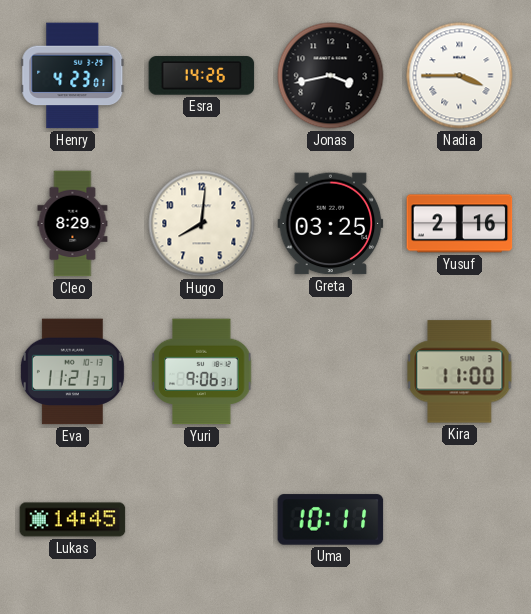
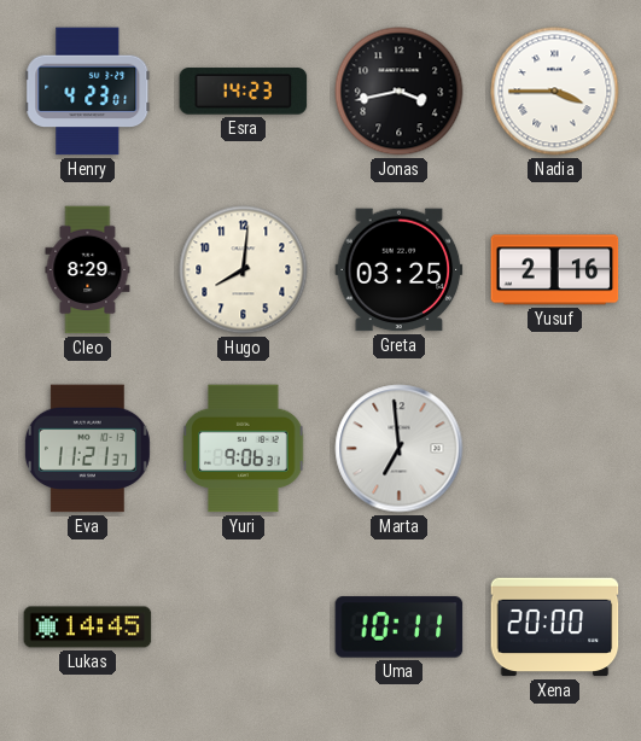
Esra: 14:26 -> 14:23 (244, 92)
Marta: none -> 6:59 (400, 449)
Kira: 11:00 -> none (460, 372)
Xena: none -> 20:00 (555, 628)
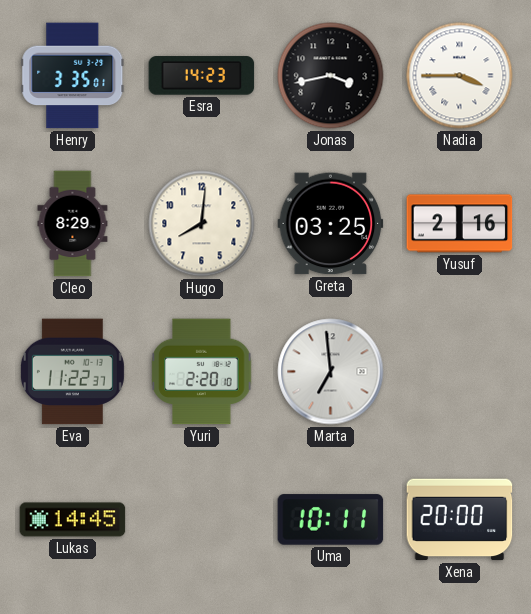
Henry: 4:23 -> 3:35 (73, 76)
Eva: 11:21 -> 11:22 (72, 372)
Yuri: 9:06 -> 2:20 (202, 372)
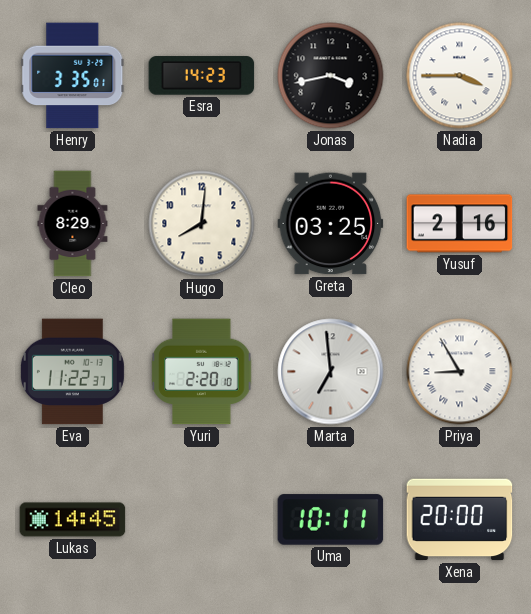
Priya: none -> 8:55 (460, 372)
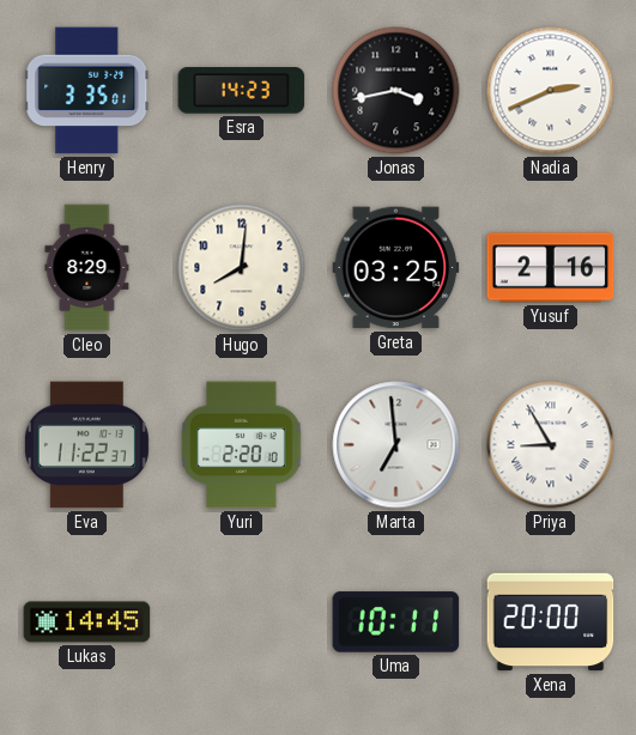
Nadia: 3:45 -> 2:41 (551, 91)
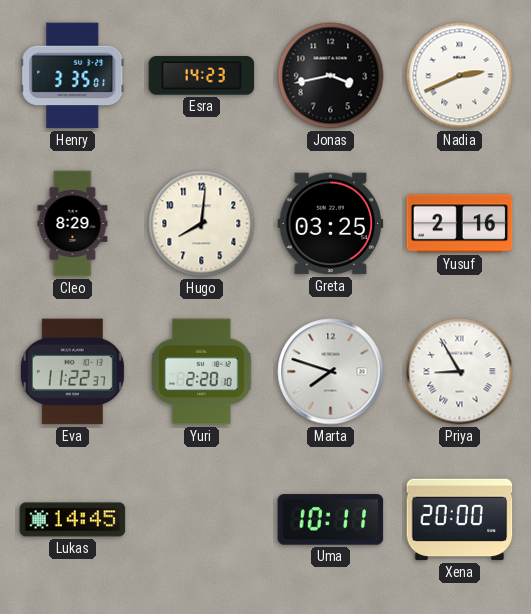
Marta: 6:59 -> 7:48 (331, 372)
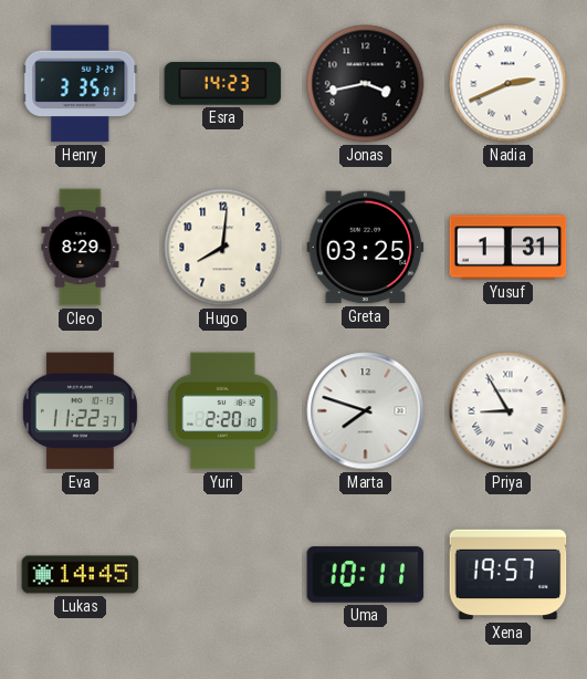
Yusuf: 2:16 -> 1:31 (509, 248)
Xena: 20:00 -> 19:57 (509, 575)
